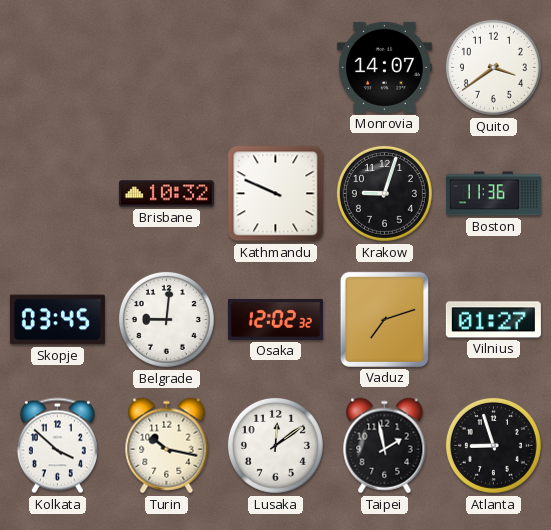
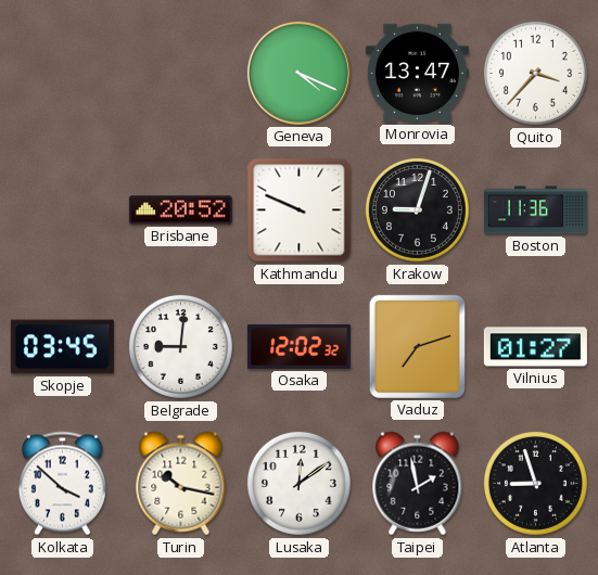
Geneva: none -> 4:19 (298, 73)
Monrovia: 14:07 -> 13:47 (417, 73)
Quito: 3:39 -> 3:37 (535, 73)
Brisbane: 10:32 -> 20:52 (180, 210)
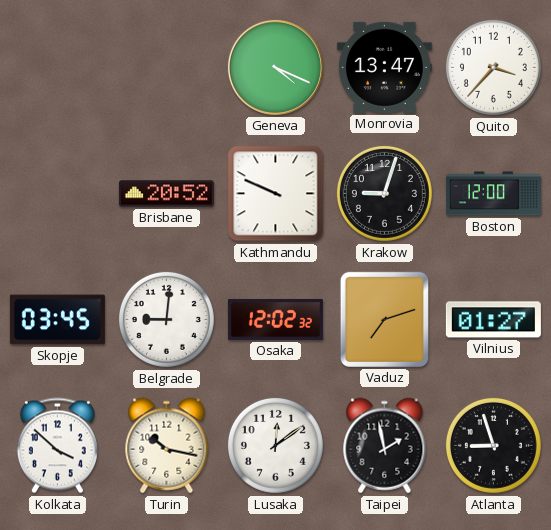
Boston: 11:36 -> 12:00 (493, 194)
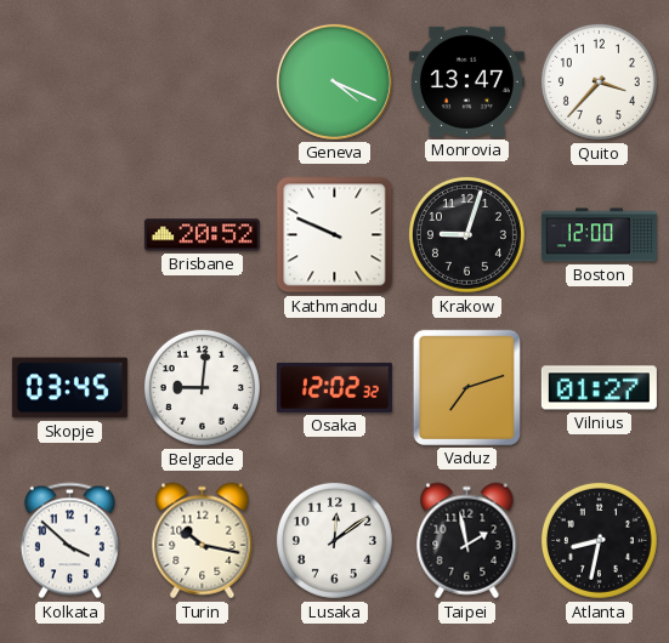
Atlanta: 8:57 -> 8:32 (599, 540)
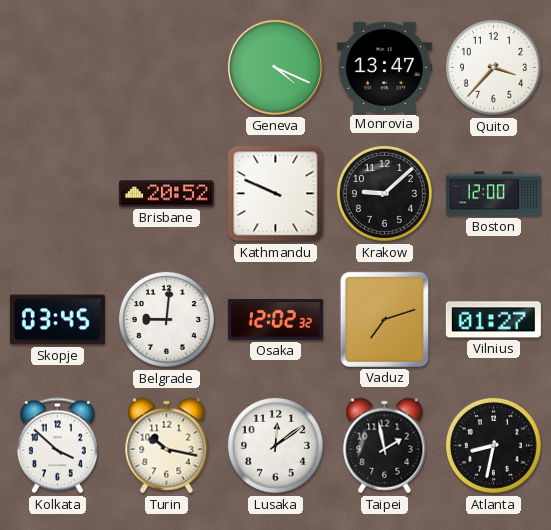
Krakow: 9:03 -> 9:08 (384, 193)
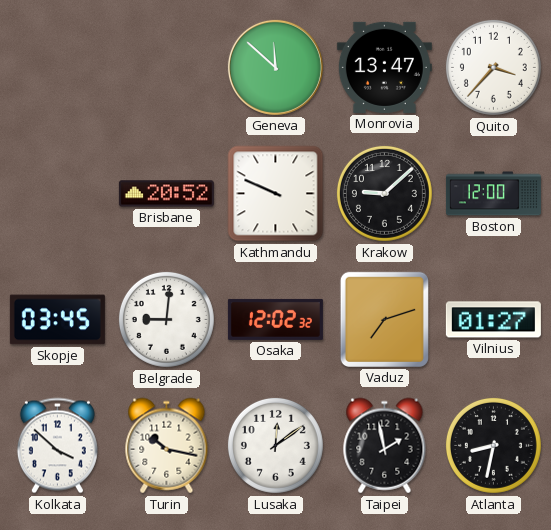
Geneva: 4:19 -> 11:52 (275, 67)
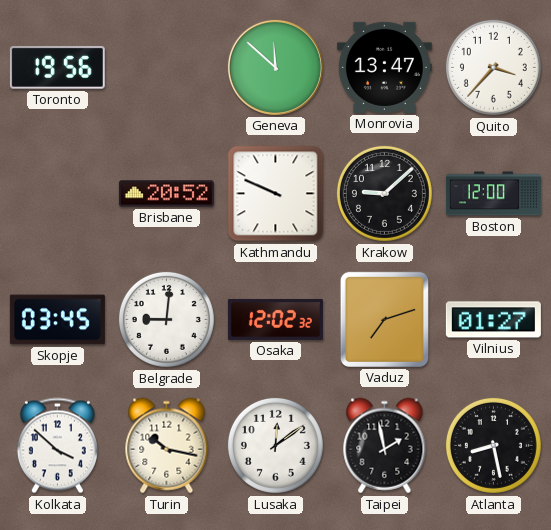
Toronto: none -> 19:56 (57, 68)
Atlanta: 8:32 -> 8:28 (493, 445)
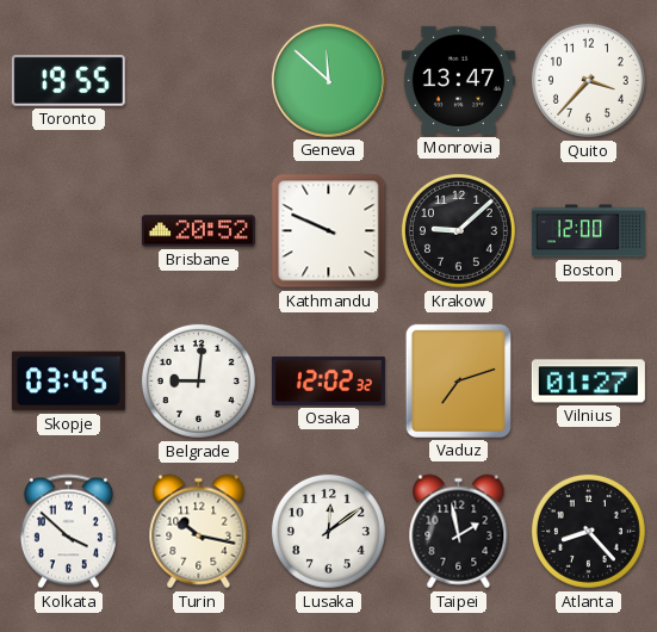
Toronto: 19:56 -> 19:55 (68, 81)
Atlanta: 8:28 -> 8:23 (588, 531)
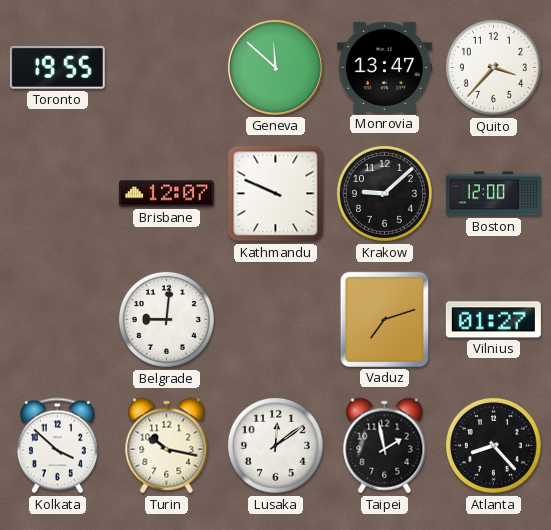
Brisbane: 20:52 -> 12:07 (166, 194)
Skopje: 03:45 -> none (68, 382)
Osaka: 12:02 -> none (328, 380)
